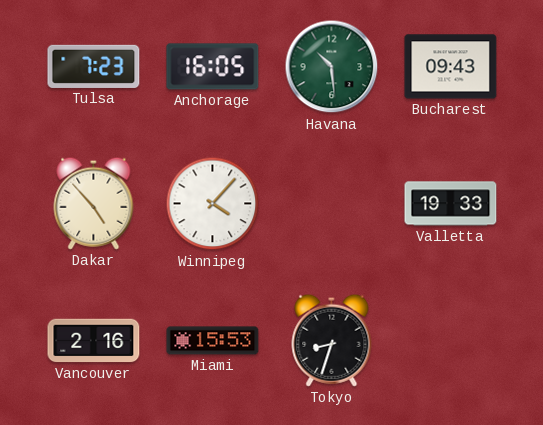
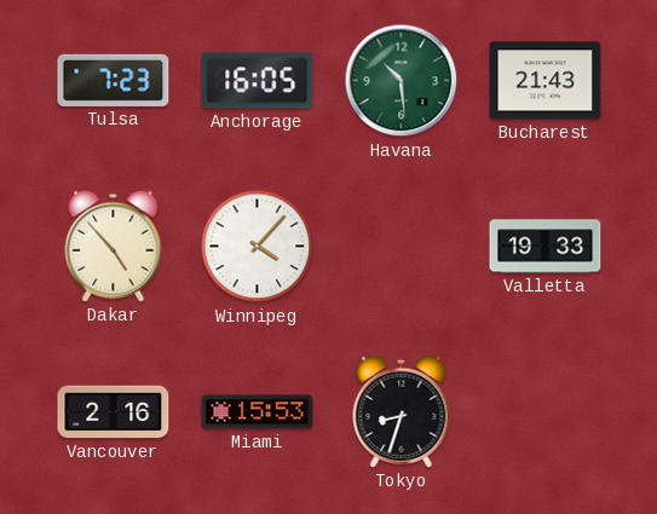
Bucharest: 09:43 -> 21:43 (546, 81)
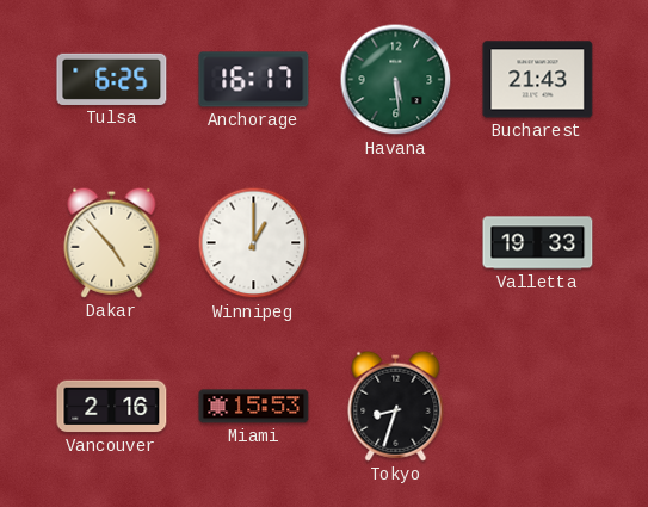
Tulsa: 7:23 -> 6:25 (112, 79)
Anchorage: 16:05 -> 16:17 (254, 80)
Havana: 10:29 -> 5:29 (396, 80)
Winnipeg: 4:07 -> 1:00 (254, 243)
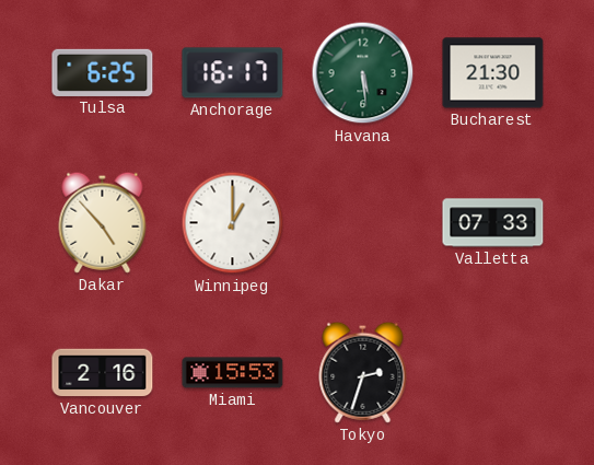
Bucharest: 21:43 -> 21:30 (493, 73)
Valletta: 19:33 -> 07:33 (493, 223)
Tokyo: 8:33 -> 2:33 (363, 372)
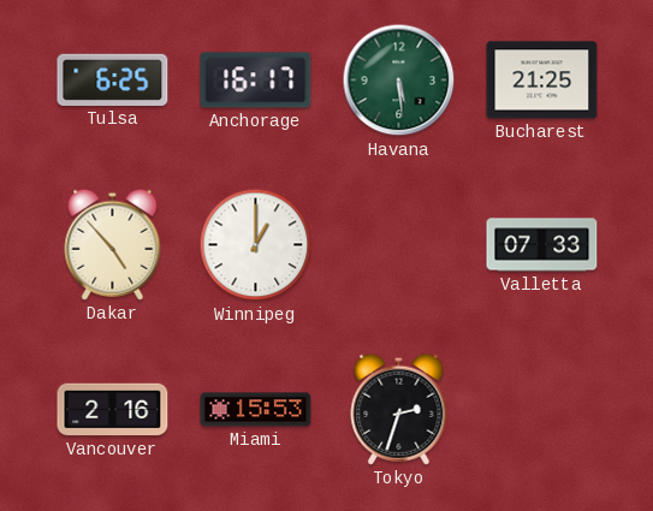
Bucharest: 21:30 -> 21:25 (542, 81)
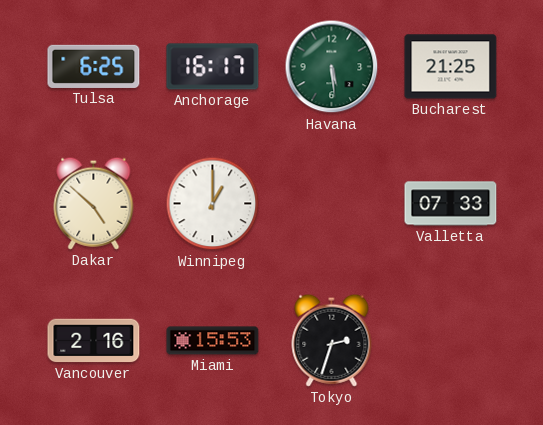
Dakar: 4:53 -> 4:52 (94, 203)
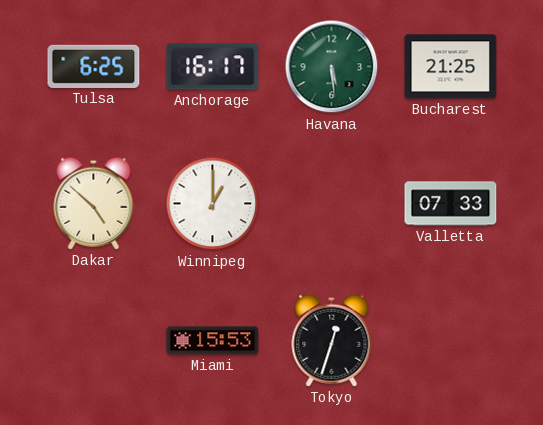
Vancouver: 2:16 -> none (94, 341)
Tokyo: 2:33 -> 12:33 (332, 340)
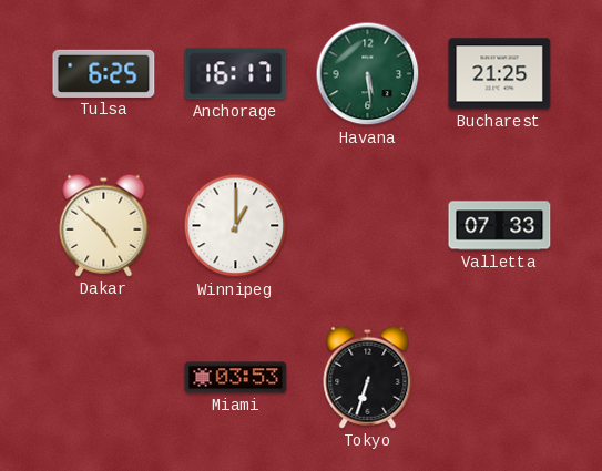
Miami: 15:53 -> 03:53 (236, 378)
Tokyo: 12:33 -> 6:33 (368, 377)
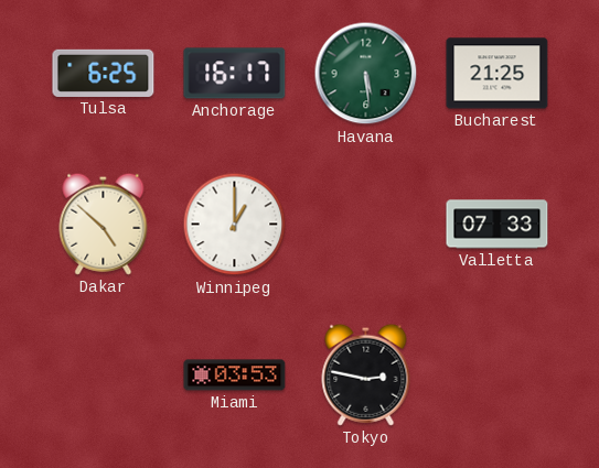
Tokyo: 6:33 -> 2:47 (366, 374)
